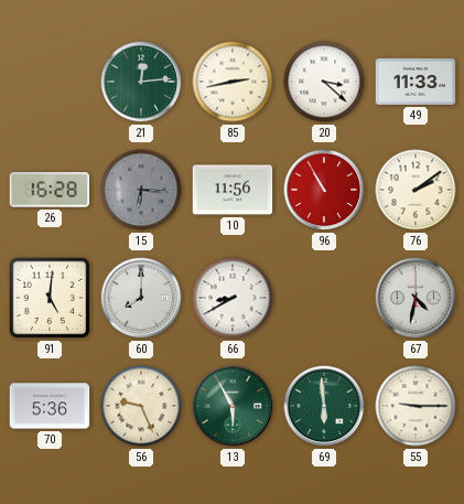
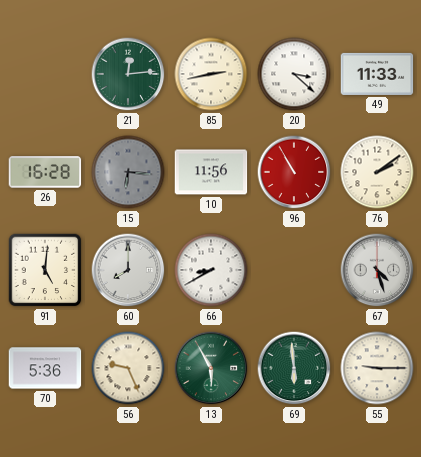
67: 4:32 -> 4:27 (377, 270)
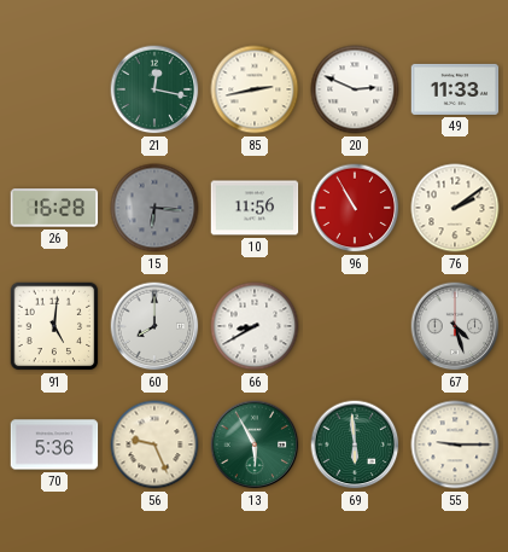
21: 12:14 -> 12:17 (154, 89)
20: 3:22 -> 2:49 (355, 89)
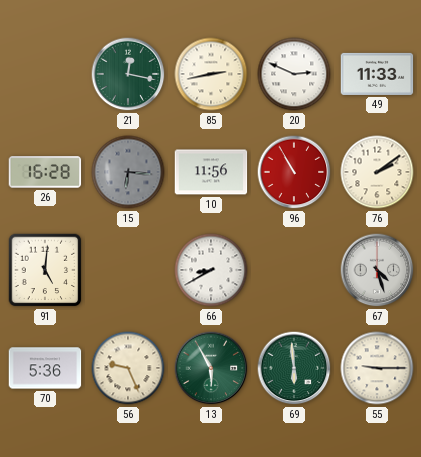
60: 8:00 -> none (154, 326)
